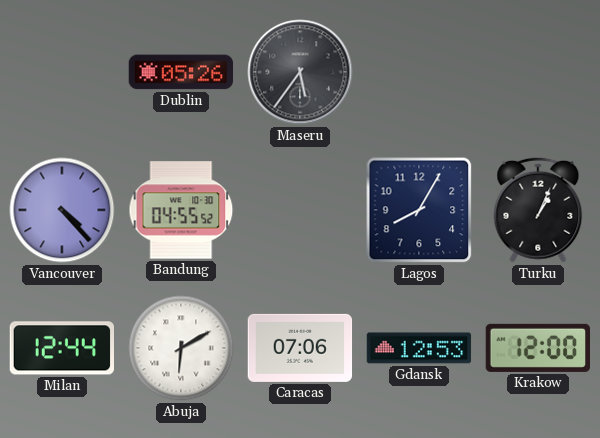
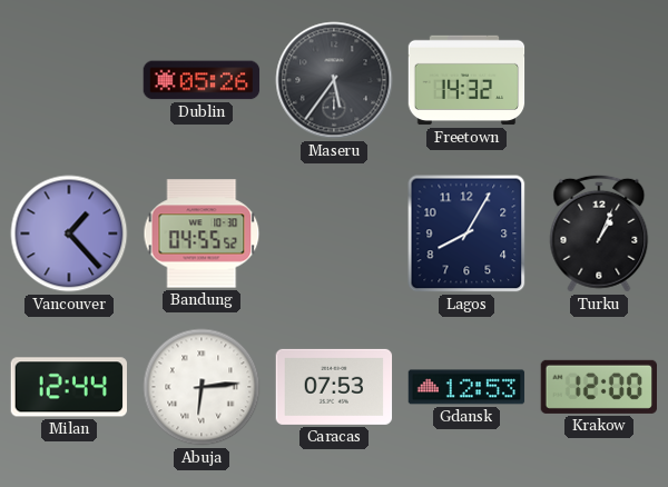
Freetown: none -> 14:32 (466, 80)
Vancouver: 4:23 -> 1:23 (69, 233)
Abuja: 6:10 -> 6:14 (202, 387)
Caracas: 07:06 -> 07:53 (334, 387)
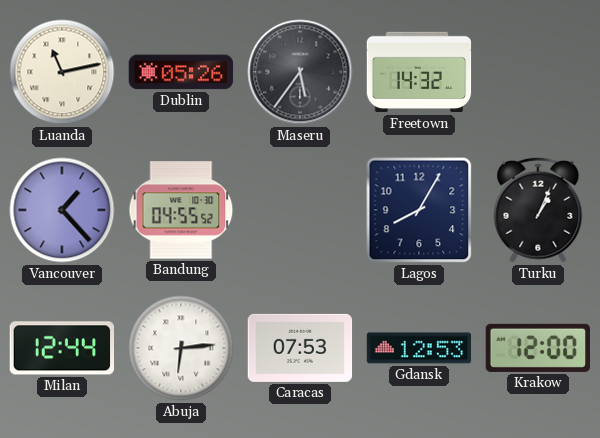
Luanda: none -> 11:13 (62, 72)
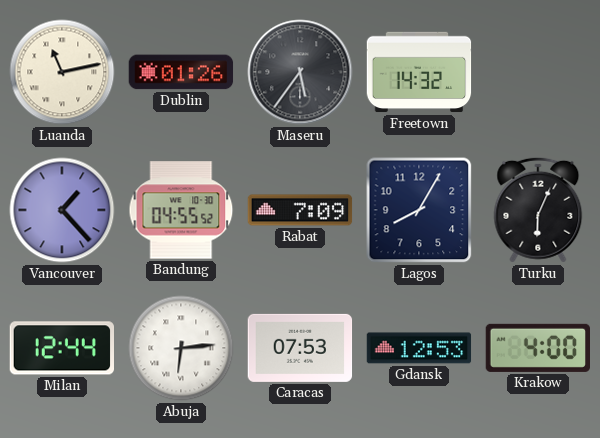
Dublin: 05:26 -> 01:26 (181, 72)
Rabat: none -> 7:09 (300, 210)
Turku: 1:04 -> 6:04 (538, 210)
Krakow: 12:00 -> 4:00 (537, 348)
